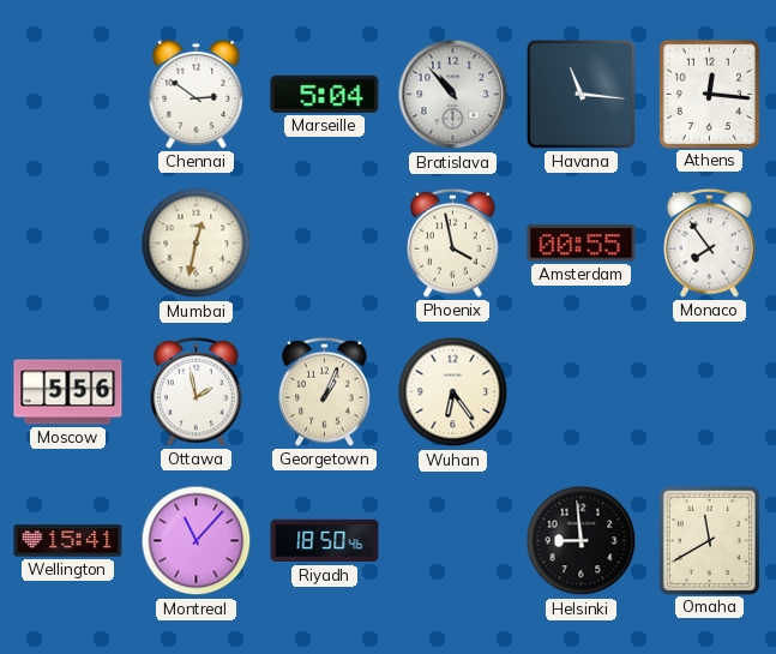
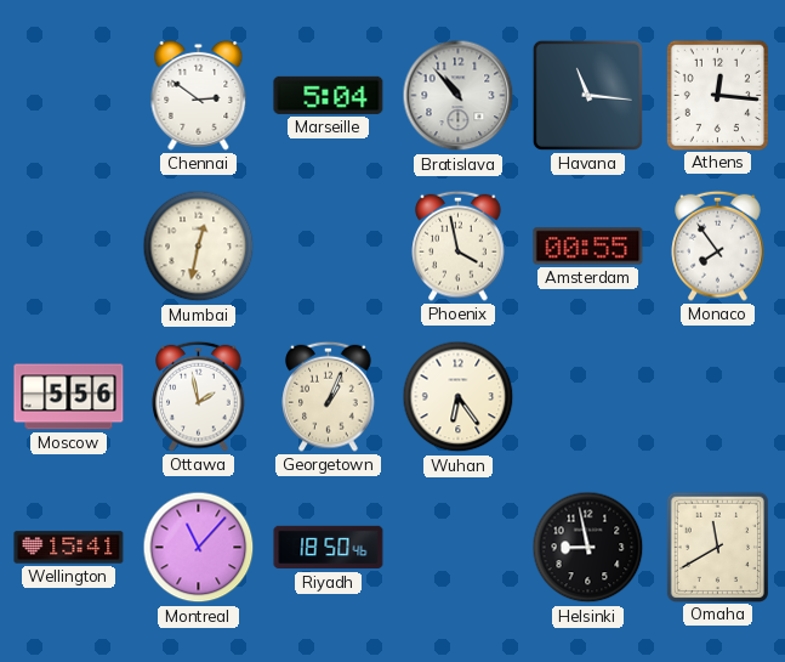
Helsinki: 8:59 -> 8:58 (588, 548)
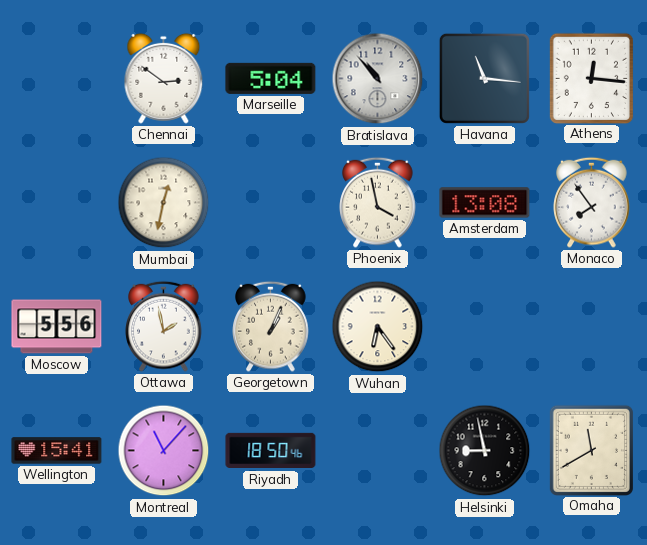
Amsterdam: 00:55 -> 13:08 (485, 203)
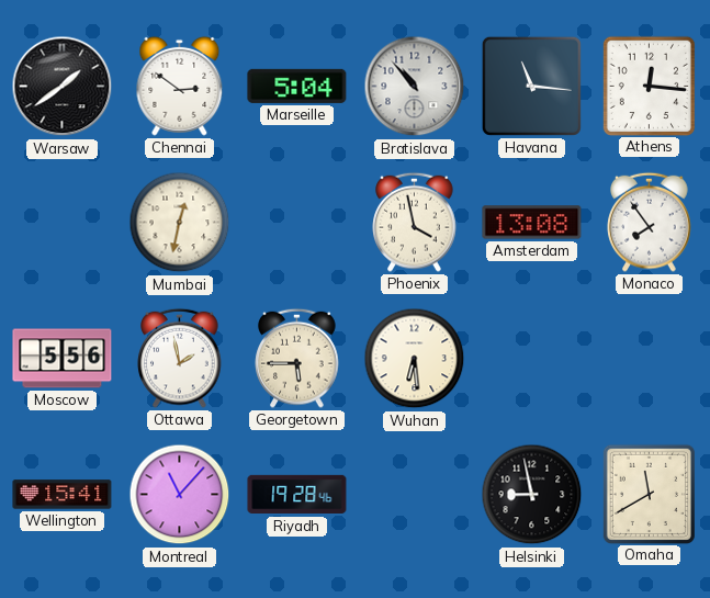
Warsaw: none -> 1:39 (63, 87)
Georgetown: 1:04 -> 5:45 (297, 358)
Wuhan: 6:24 -> 6:29 (415, 359)
Riyadh: 18:50 -> 19:28 (297, 495)
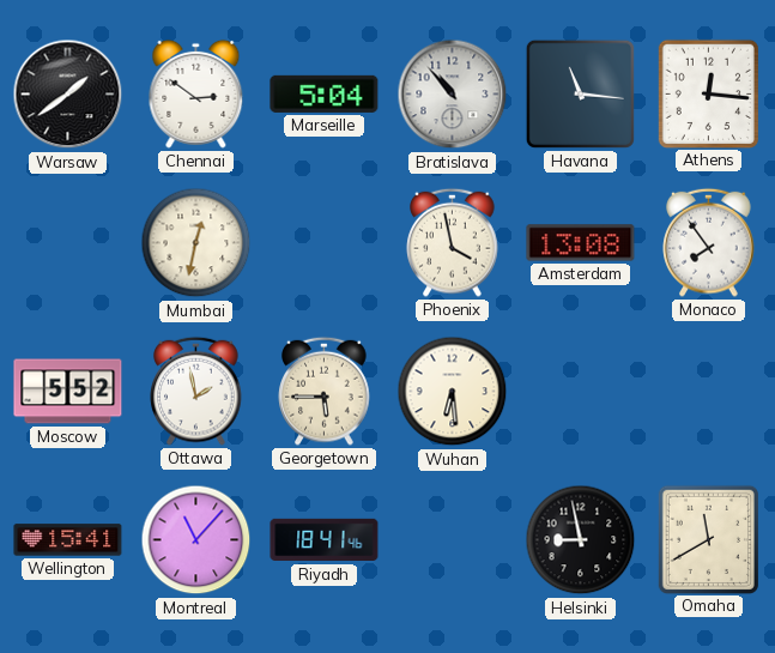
Moscow: 5:56 -> 5:52 (68, 392)
Riyadh: 19:28 -> 18:41 (325, 540)
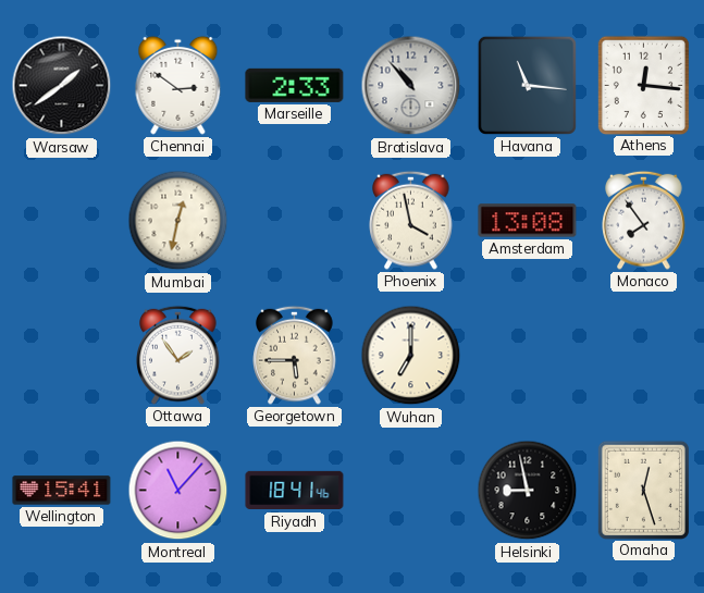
Marseille: 5:04 -> 2:33 (295, 85)
Moscow: 5:52 -> none (68, 392)
Ottawa: 1:58 -> 1:54 (178, 355)
Wuhan: 6:29 -> 7:00 (411, 356)
Omaha: 11:40 -> 12:27 (643, 490)
